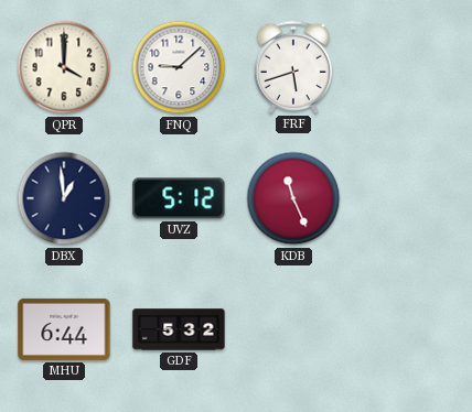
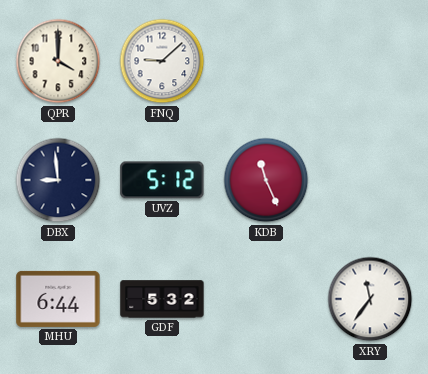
FRF: 5:42 -> none (293, 67)
DBX: 12:59 -> 8:59 (58, 180)
XRY: none -> 11:36 (370, 299)
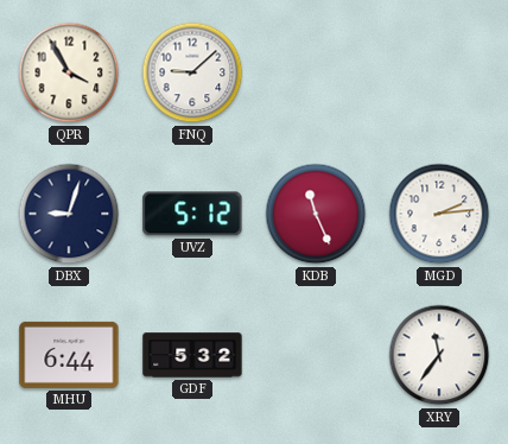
QPR: 4:00 -> 3:55 (69, 72)
DBX: 8:59 -> 9:03 (69, 214)
MGD: none -> 2:14 (439, 214)
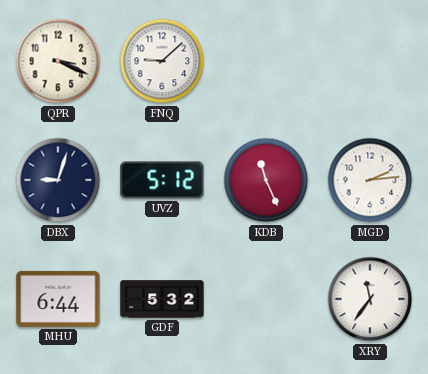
QPR: 3:55 -> 3:19 (58, 61)
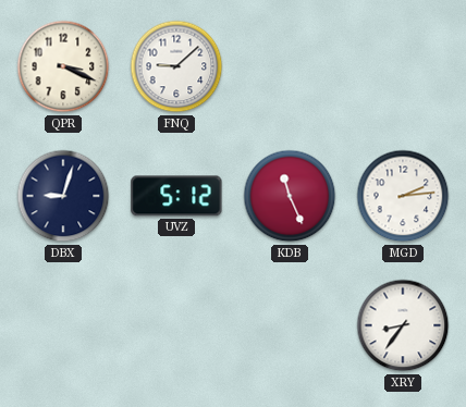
MHU: 6:44 -> none (58, 299)
GDF: 5:32 -> none (162, 299)
XRY: 11:36 -> 8:36 (403, 325)
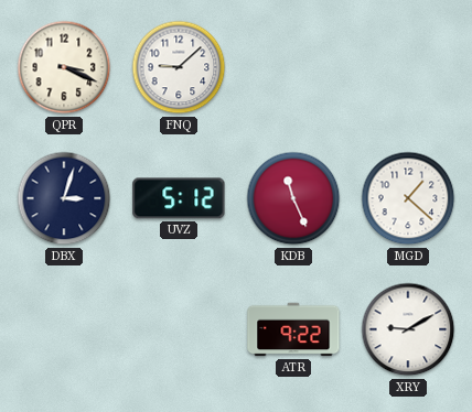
DBX: 9:03 -> 3:03 (64, 198)
MGD: 2:14 -> 1:22 (408, 198)
ATR: none -> 9:22 (293, 329)
XRY: 8:36 -> 9:10 (408, 329)
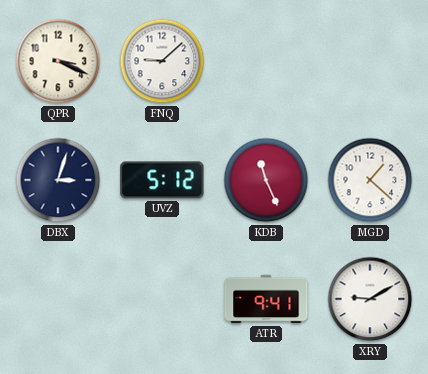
ATR: 9:22 -> 9:41 (266, 299)
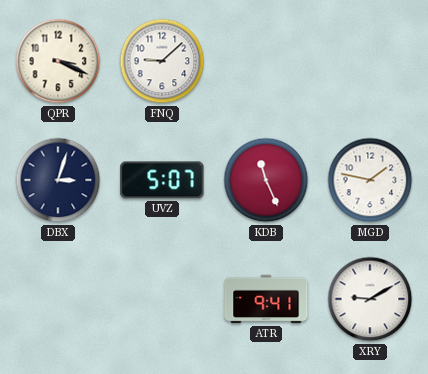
UVZ: 5:12 -> 5:07 (162, 180)
MGD: 1:22 -> 1:47 (370, 180)
